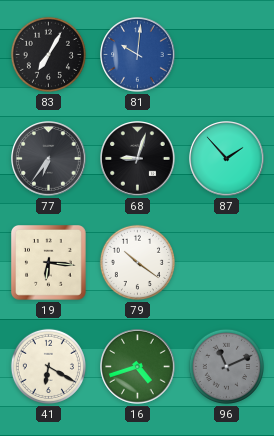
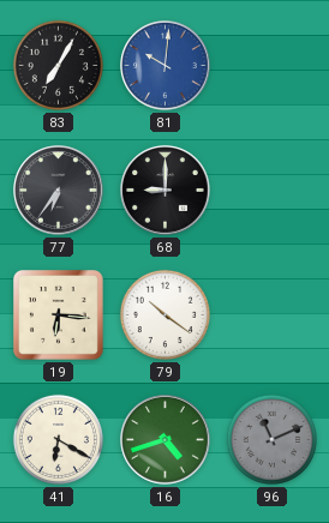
68: 9:03 -> 9:00 (166, 191)
87: 1:53 -> none (227, 159)
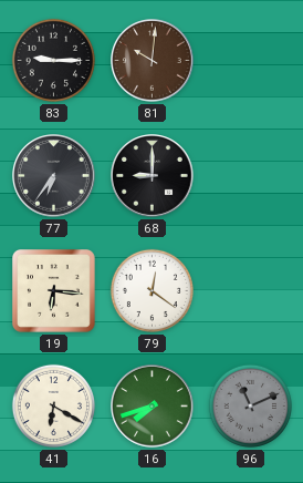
83: 7:05 -> 9:15 (53, 60)
81 dial: blue -> brown (153, 61)
79: 10:21 -> 12:21 (151, 290)
16: 4:42 -> 7:42 (153, 407)
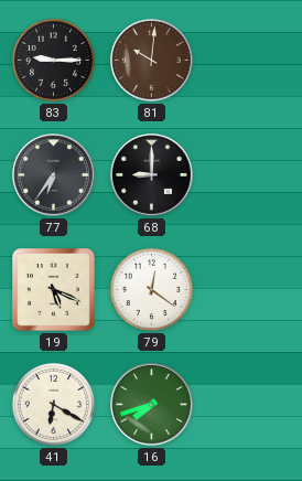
19: 6:16 -> 5:19 (54, 290)
96: 11:11 -> none (250, 405)
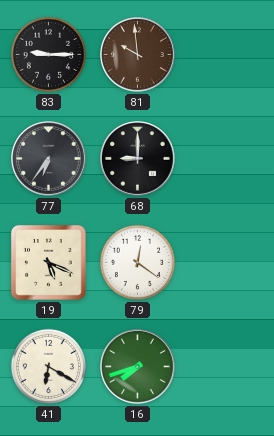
81: 10:01 -> 9:59 (138, 55)
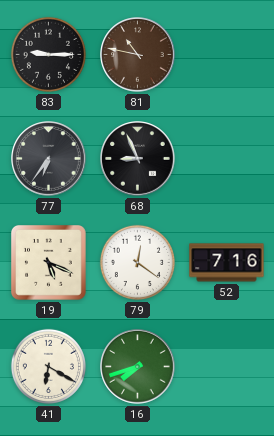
81: 9:59 -> 10:47 (138, 55)
68: 9:00 -> 8:56 (138, 159)
52: none -> 7:16 (227, 263)
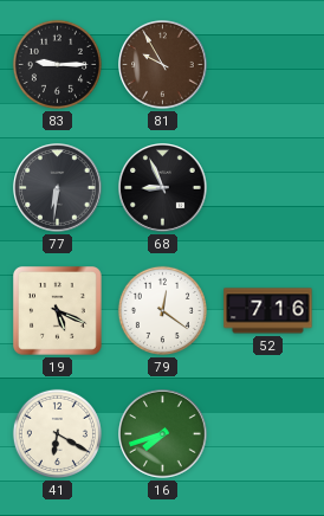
81: 10:47 -> 9:55 (163, 65)
77: 6:36 -> 6:31 (58, 188)
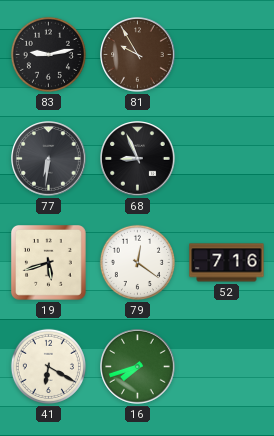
83: 9:15 -> 9:13 (48, 54)
19: 5:19 -> 5:42 (49, 263)
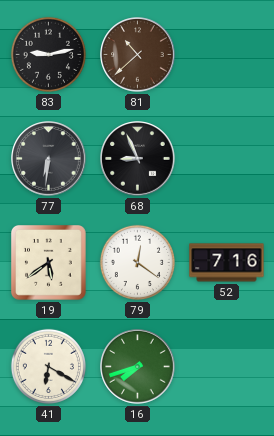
81: 9:55 -> 10:38 (138, 55)
19: 5:42 -> 5:39 (49, 263)
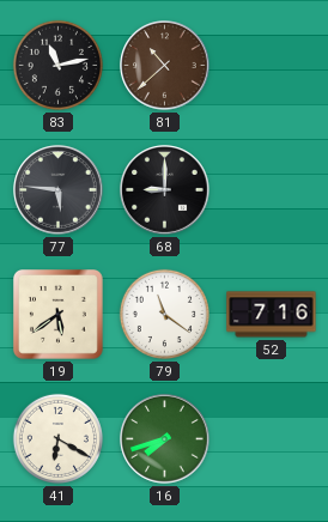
83: 9:13 -> 11:13 (57, 65)
77: 6:31 -> 5:46 (59, 190)
68: 8:56 -> 9:00 (165, 190)
79: 12:21 -> 11:21 (164, 314)
